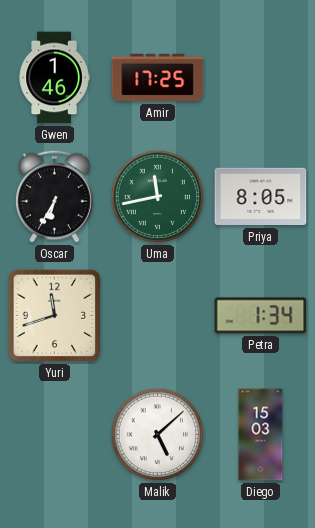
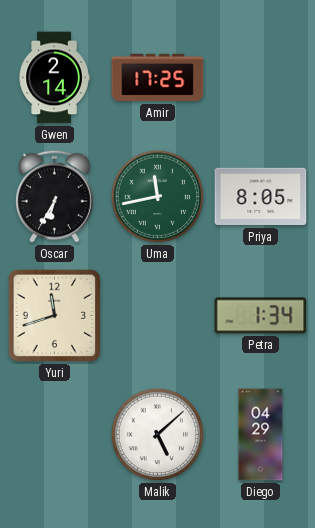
Gwen: 1:46 -> 2:14 (54, 78)
Diego: 15:03 -> 04:29 (261, 435)
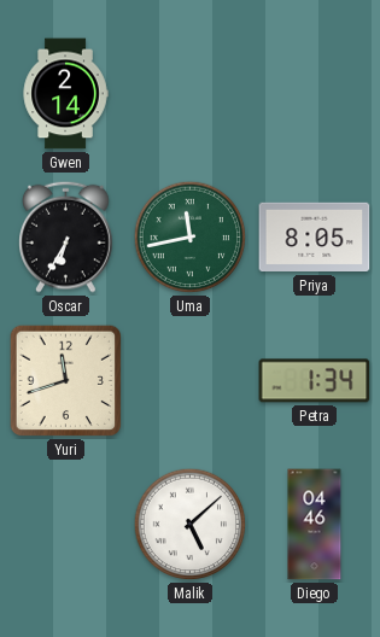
Amir: 17:25 -> none (158, 78)
Diego: 04:29 -> 04:46 (315, 525)
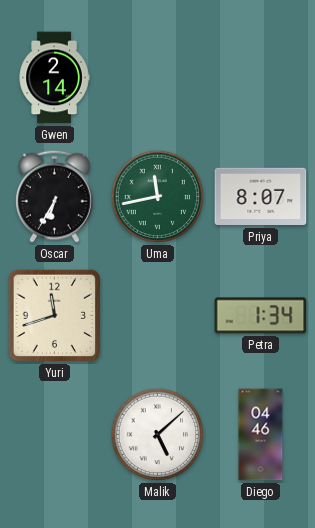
Priya: 8:05 -> 8:07 (261, 197)
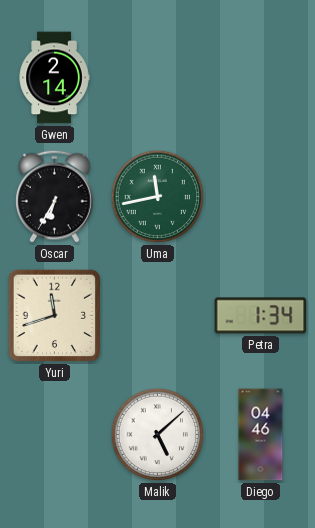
Priya: 8:07 -> none (261, 197)
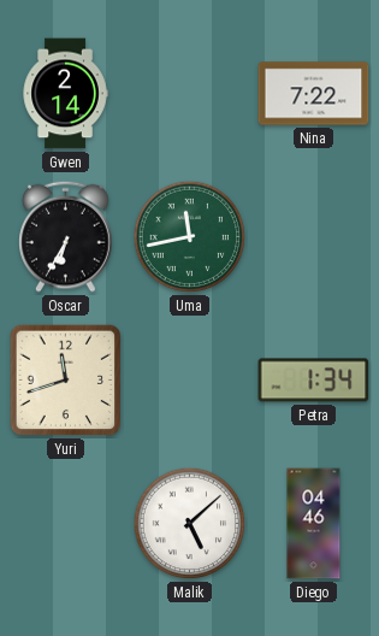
Nina: none -> 7:22 (314, 94)
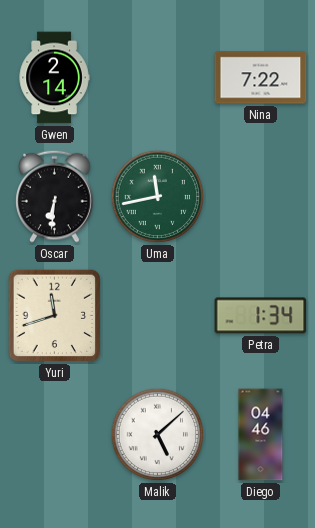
Oscar: 6:35 -> 6:31 (55, 196)
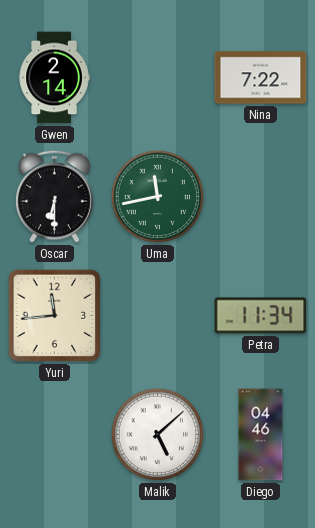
Oscar: 6:31 -> 6:30 (55, 196)
Yuri: 11:42 -> 11:44 (55, 316)
Petra: 1:34 -> 11:34 (261, 316)
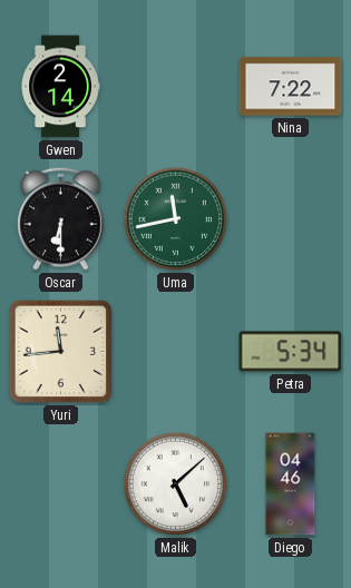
Petra: 11:34 -> 5:34 (291, 352)
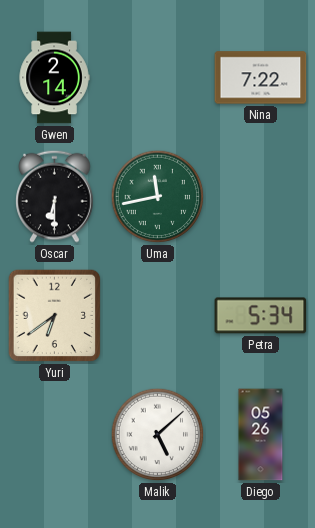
Yuri: 11:44 -> 6:39 (55, 316)
Diego: 04:46 -> 05:26 (261, 435)
